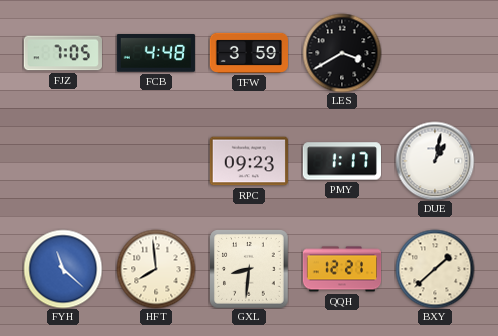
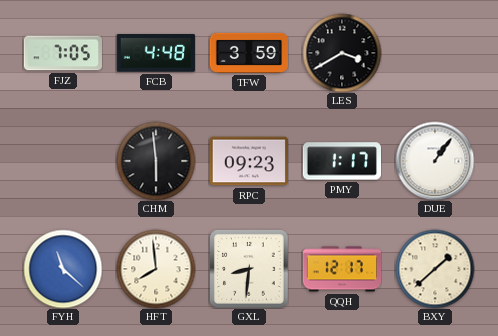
CHM: none -> 5:59 (156, 161)
DUE: 1:02 -> 1:06 (435, 161)
QQH: 12:21 -> 12:17 (342, 269)
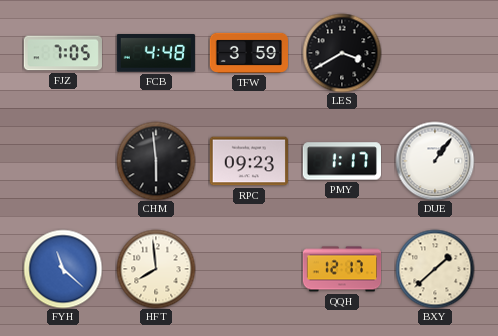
GXL: 8:31 -> none (249, 269)
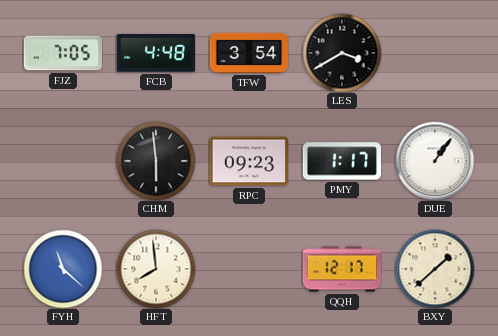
TFW: 3:59 -> 3:54 (248, 53)
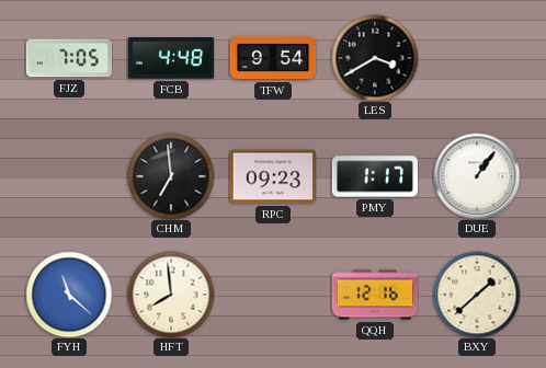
TFW: 3:54 -> 9:54 (272, 58)
CHM: 5:59 -> 6:59 (171, 176)
QQH: 12:17 -> 12:16 (375, 295)
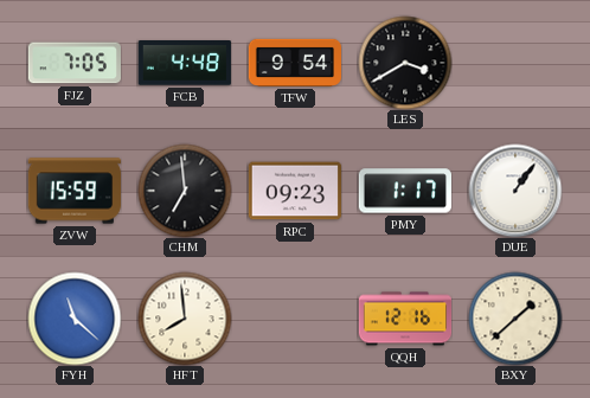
ZVW: none -> 15:59 (73, 191)
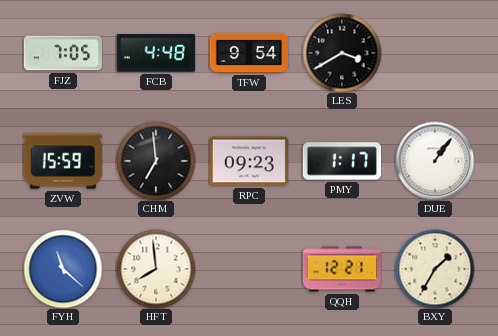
QQH: 12:16 -> 12:21 (342, 269)
BXY: 1:38 -> 1:35 (435, 269)
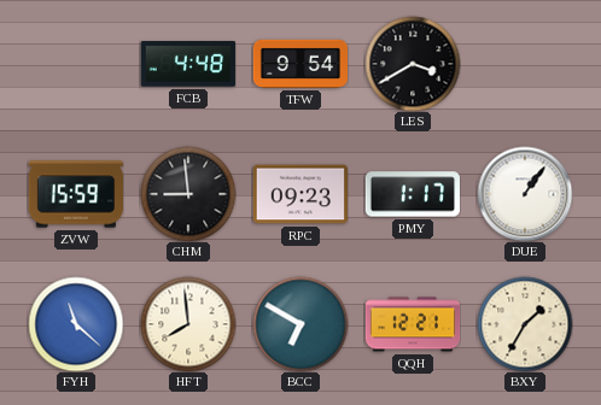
FJZ: 7:05 -> none (63, 53)
CHM: 6:59 -> 8:59 (188, 194)
BCC: none -> 6:50 (300, 324)
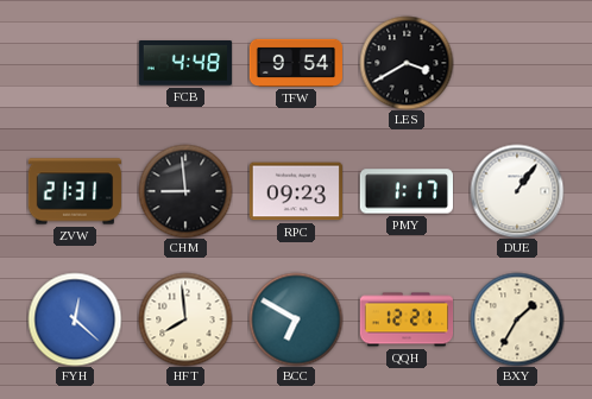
ZVW: 15:59 -> 21:31 (74, 191)
FYH: 11:22 -> 12:22 (75, 319)
